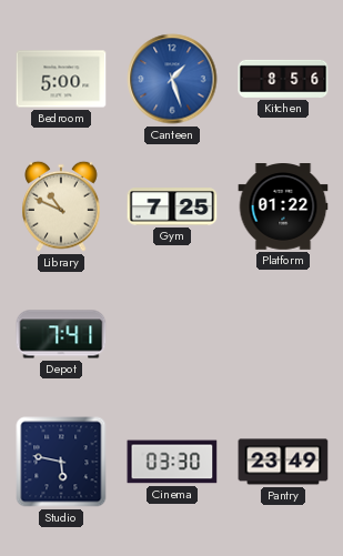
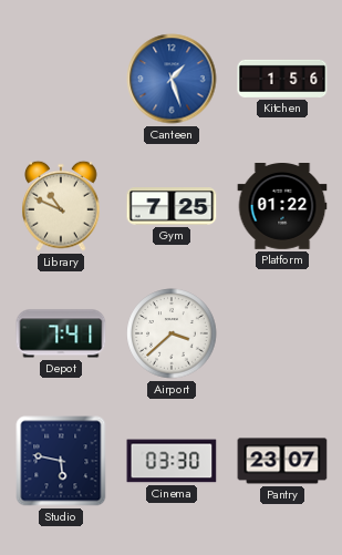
Bedroom: 5:00 -> none (61, 79)
Kitchen: 8:56 -> 1:56 (282, 79)
Airport: none -> 3:38 (172, 333)
Pantry: 23:49 -> 23:07 (282, 461)
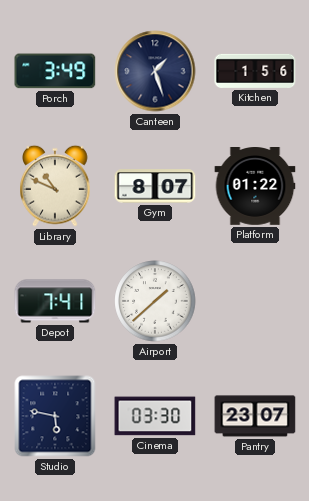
Porch: none -> 3:49 (55, 71)
Canteen dial: blue -> navy (155, 71)
Gym: 7:25 -> 8:07 (155, 186)
Airport: 3:38 -> 1:38 (155, 301)
